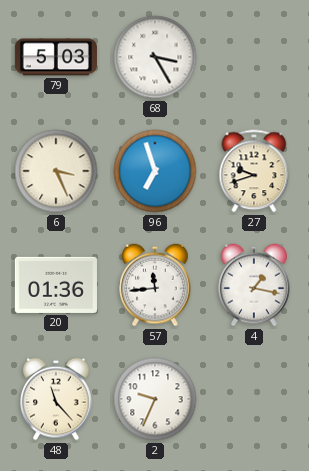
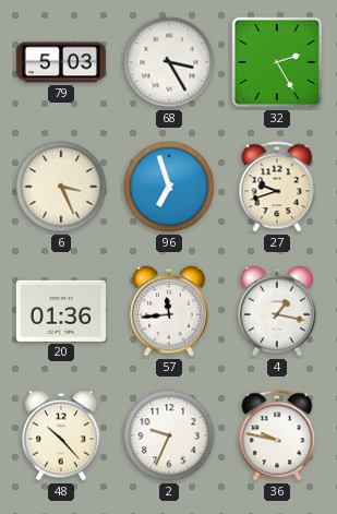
32: none -> 2:25 (277, 62)
48: 11:23 -> 10:23 (61, 435)
36: none -> 9:47 (277, 435)
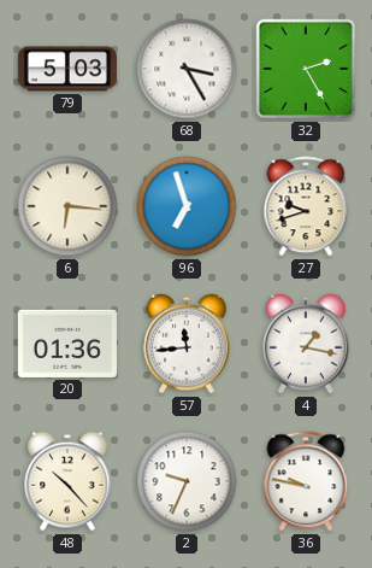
6: 3:26 -> 6:16 (67, 206)
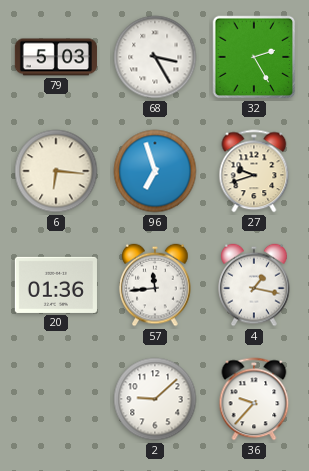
48: 10:23 -> none (67, 481)
2: 9:34 -> 9:08 (155, 399)
36: 9:47 -> 9:37 (254, 399)
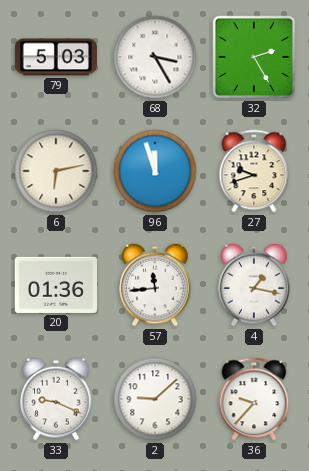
6: 6:16 -> 6:13 (56, 171)
96: 6:57 -> 11:57 (155, 171)
33: none -> 9:19 (56, 399)
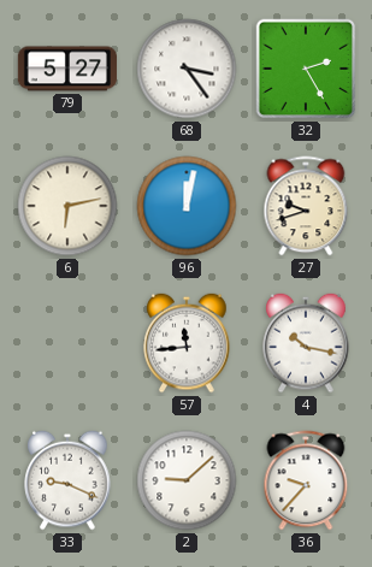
79: 5:03 -> 5:27 (67, 69)
68: 3:25 -> 3:24 (187, 69)
96: 11:57 -> 12:02 (187, 206)
20: 01:36 -> none (56, 285)
4: 1:17 -> 10:17 (306, 343)
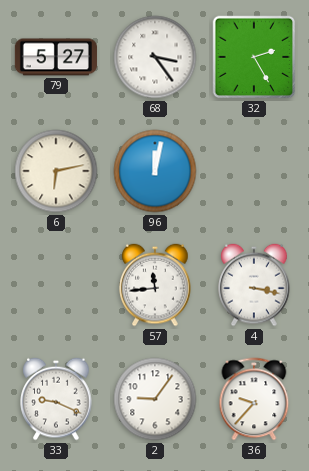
27: 9:42 -> none (306, 206)
4: 10:17 -> 3:17 (254, 285)
2: 9:08 -> 9:06 (155, 399)
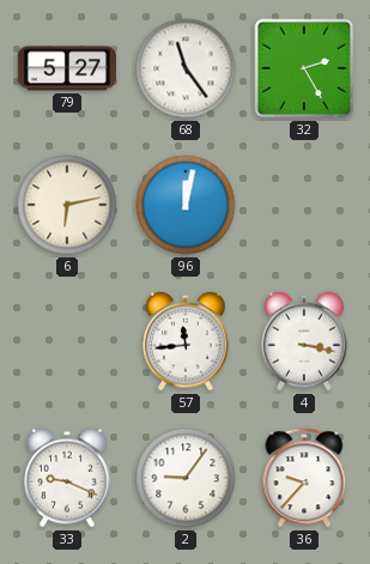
68: 3:24 -> 11:24 (186, 68)
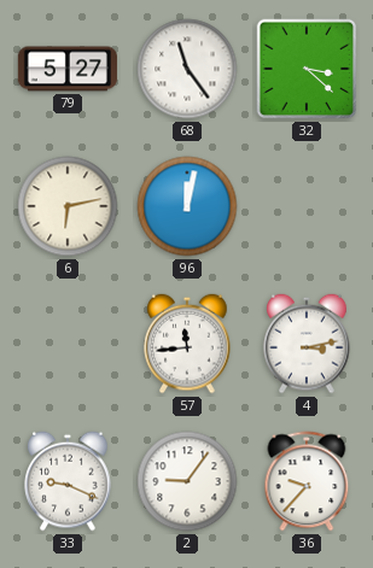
32: 2:25 -> 3:22 (307, 69)
4: 3:17 -> 3:13 (307, 344)
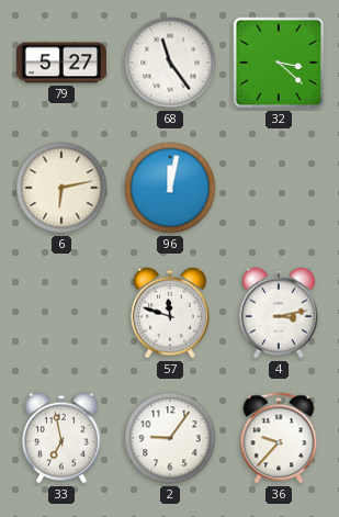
57: 11:44 -> 11:48 (170, 313)
33: 9:19 -> 6:58 (61, 438)
